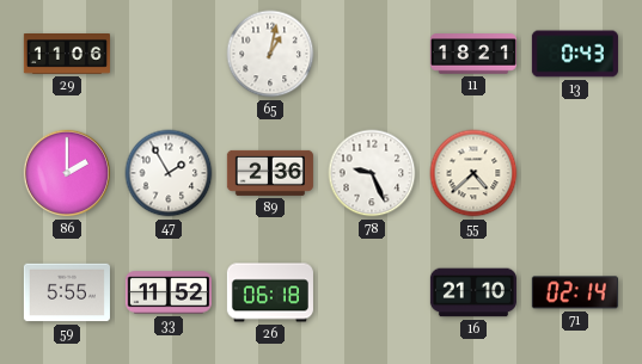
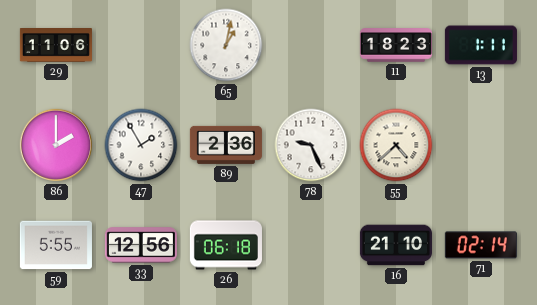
11: 18:21 -> 18:23 (396, 45)
13: 0:43 -> 1:11 (481, 45)
33: 11:52 -> 12:56 (141, 245)
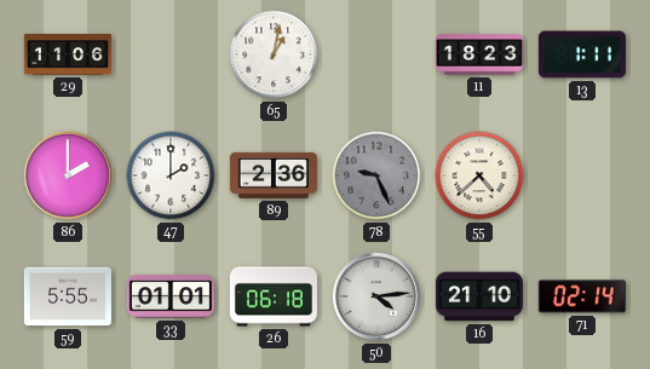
47: 1:55 -> 2:00 (171, 175)
78 dial: white -> grey (376, 175)
33: 12:56 -> 01:01 (171, 296)
50: none -> 4:14 (375, 296)
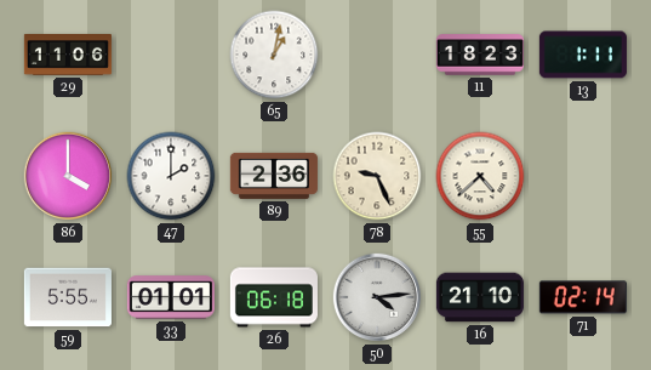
86: 2:00 -> 4:00 (67, 176)
78 dial: grey -> cream (377, 176)
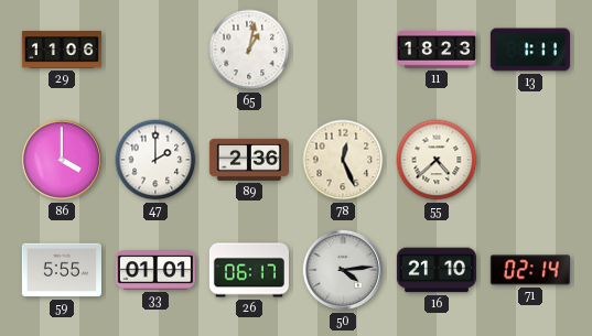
78: 9:26 -> 12:26 (343, 160)
26: 06:18 -> 06:17 (249, 270)
